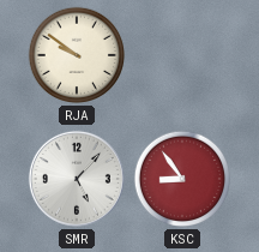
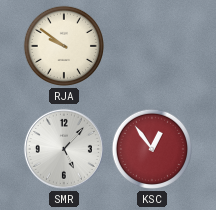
KSC: 8:54 -> 12:54 (152, 149)
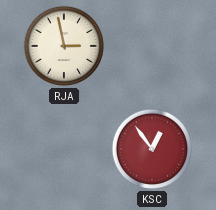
RJA: 9:51 -> 2:58 (64, 46)
SMR: 5:07 -> none (64, 149)
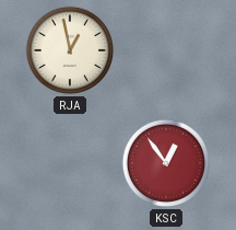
RJA: 2:58 -> 12:58 (70, 50)
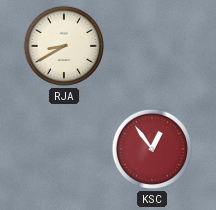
RJA: 12:58 -> 8:40 (64, 46)
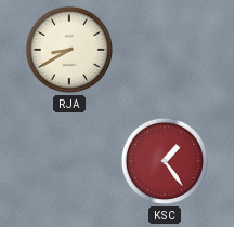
KSC: 12:54 -> 1:24 (165, 161)
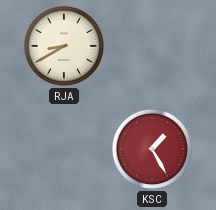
KSC: 1:24 -> 1:25 (152, 149)
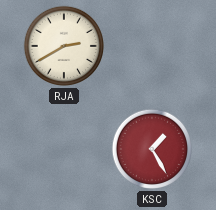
RJA: 8:40 -> 2:40 (64, 46)
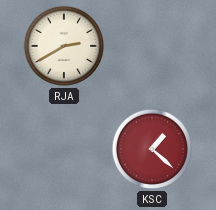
KSC: 1:25 -> 1:22 (152, 149)
